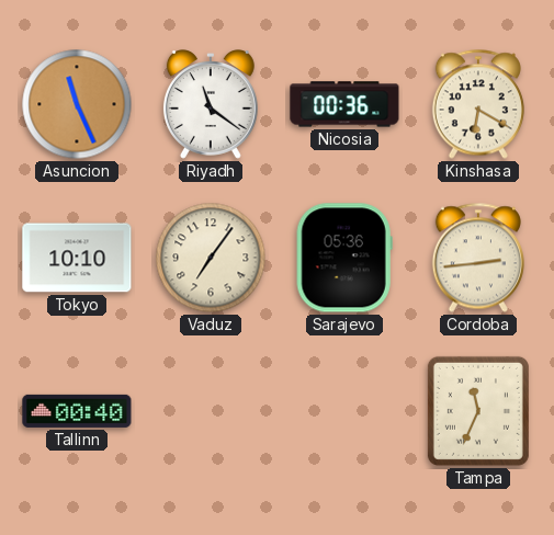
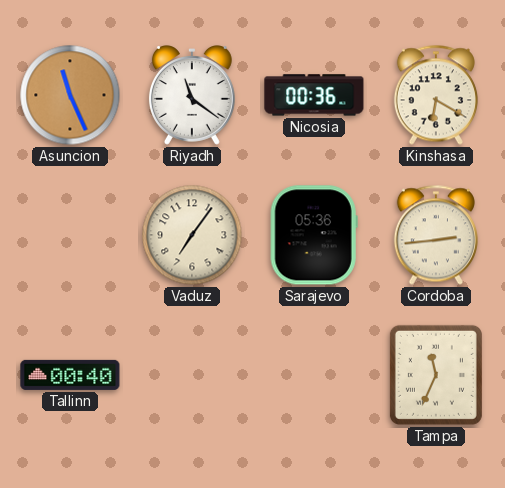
Tokyo: 10:10 -> none (77, 258)
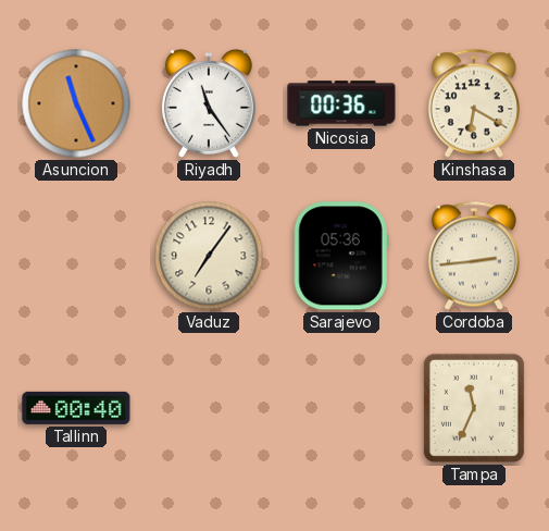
Riyadh: 11:21 -> 11:24 (209, 103)
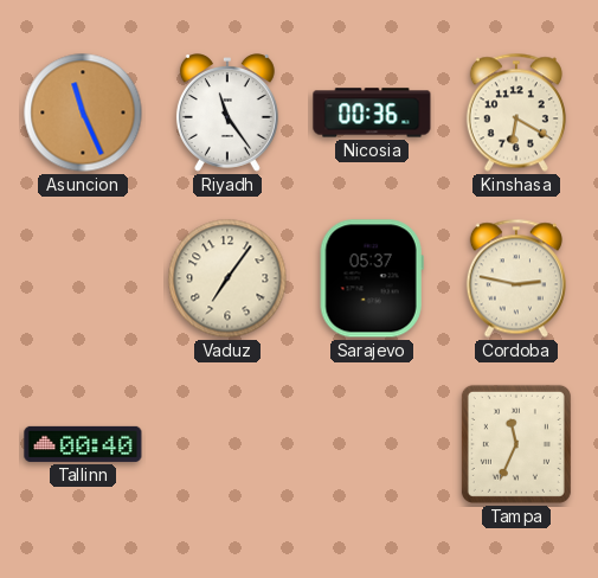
Sarajevo: 05:36 -> 05:37 (372, 278)
Cordoba: 2:44 -> 2:47 (516, 278)
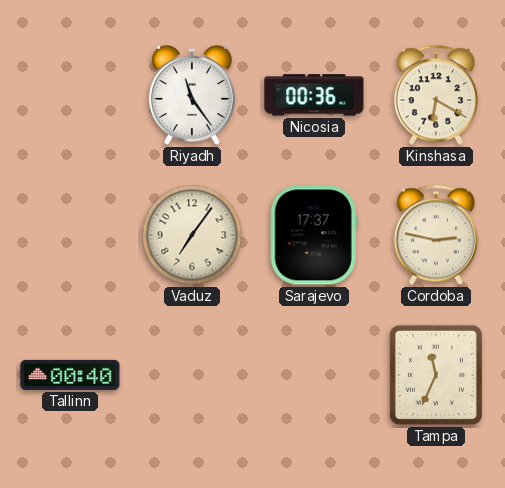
Asuncion: 11:26 -> none (83, 113)
Sarajevo: 05:37 -> 17:37 (314, 235)
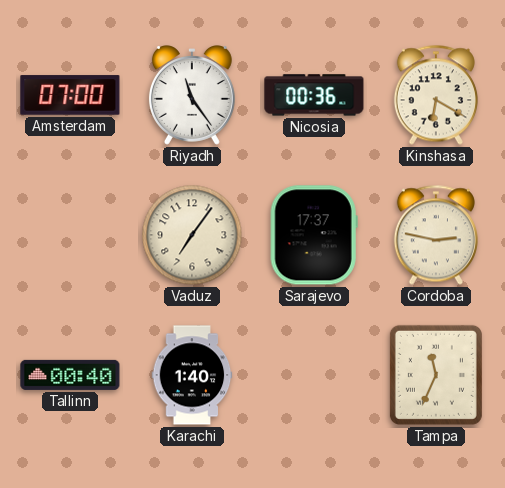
Amsterdam: none -> 07:00 (70, 95)
Karachi: none -> 1:40 (192, 375)
